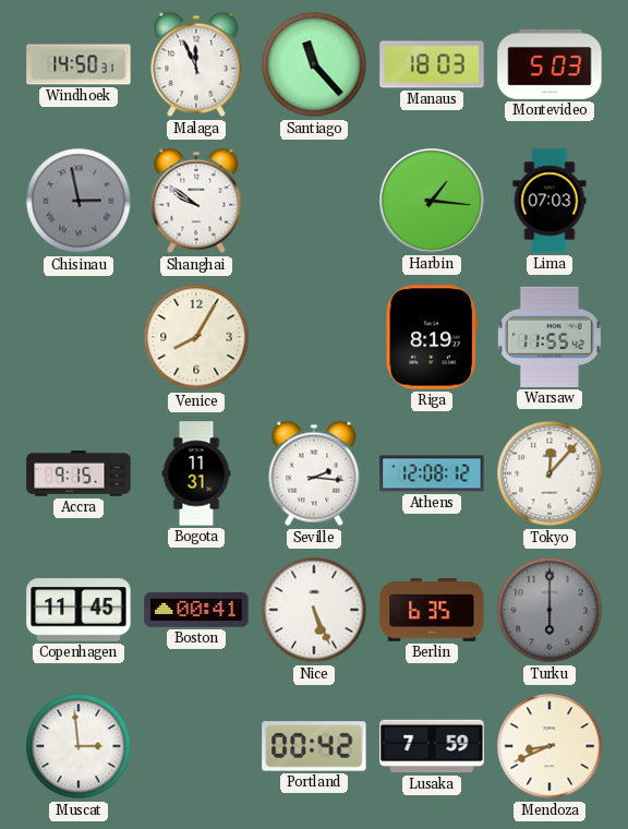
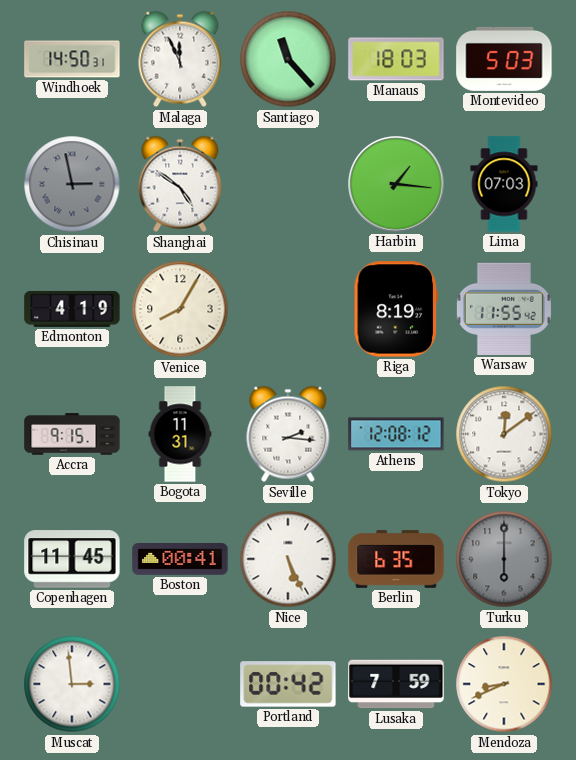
Shanghai: 9:51 -> 4:51 (180, 184)
Edmonton: none -> 4:19 (72, 309)
Tokyo: 12:07 -> 12:09 (504, 434)
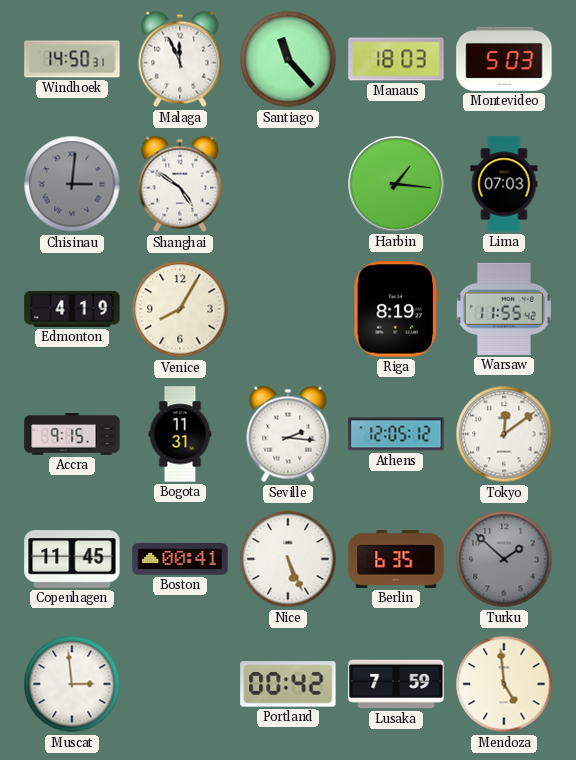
Chisinau: 2:58 -> 3:01 (72, 184)
Athens: 12:08 -> 12:05 (396, 434)
Turku: 6:00 -> 1:52 (504, 559)
Mendoza: 8:41 -> 4:59 (504, 684)
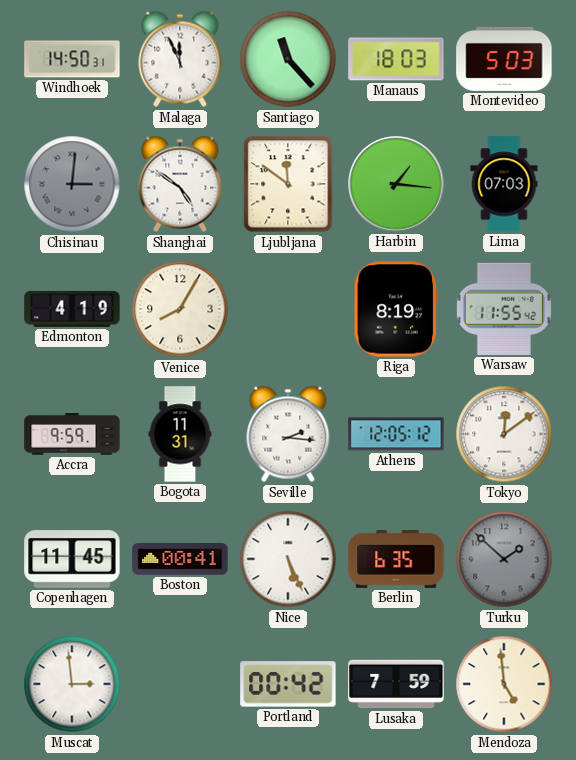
Ljubljana: none -> 11:51 (288, 184)
Accra: 9:15 -> 9:59 (72, 434)
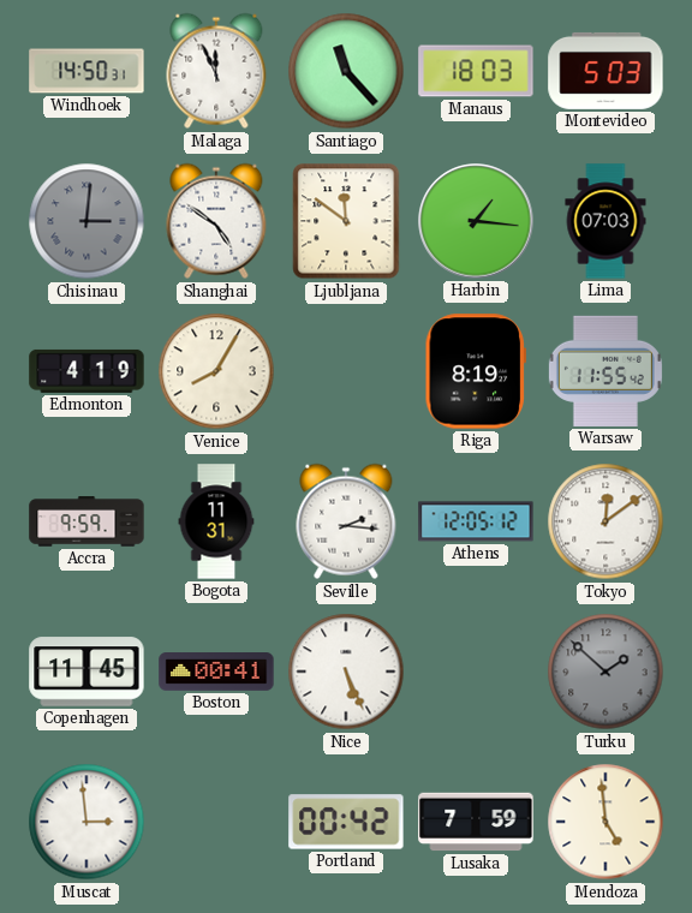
Berlin: 6:35 -> none (396, 559)
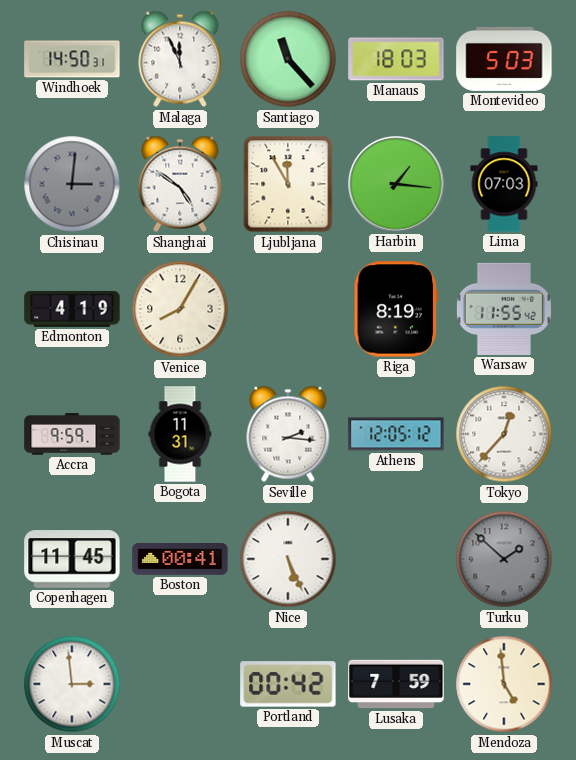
Ljubljana: 11:51 -> 11:55 (288, 184)
Tokyo: 12:09 -> 12:37 (504, 434)
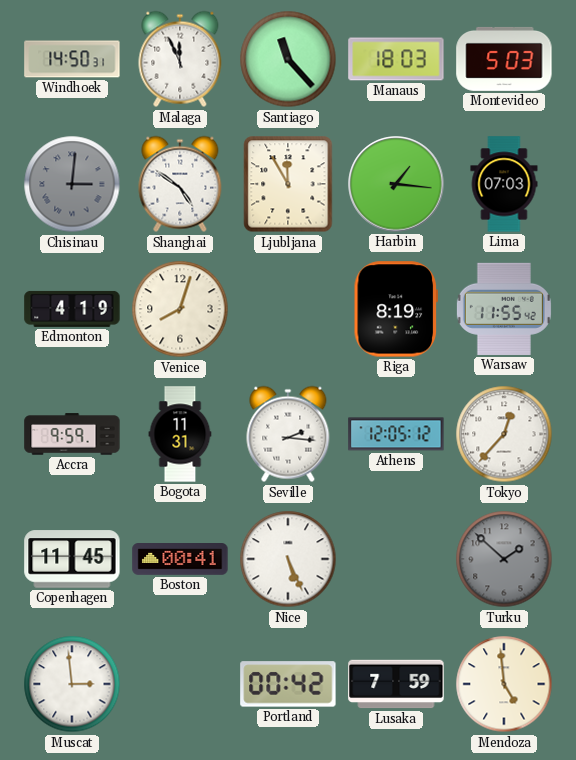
Venice: 8:05 -> 8:03 (180, 309)
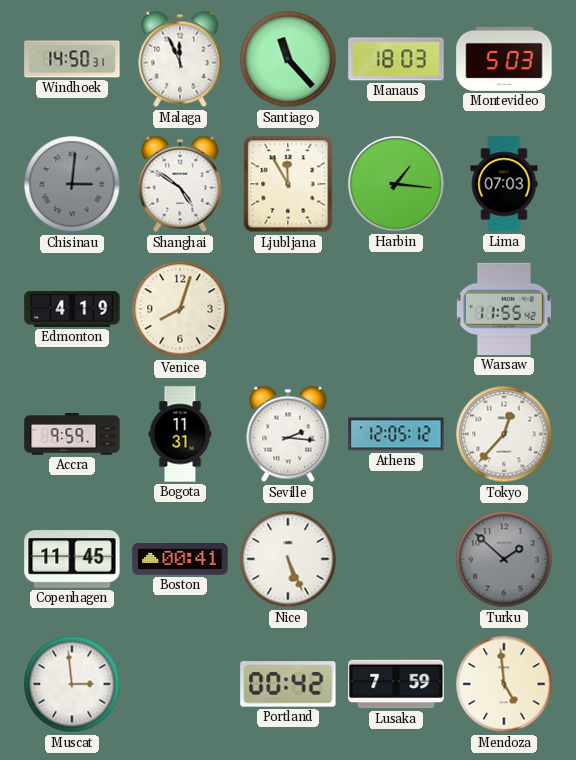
Riga: 8:19 -> none (395, 309)
